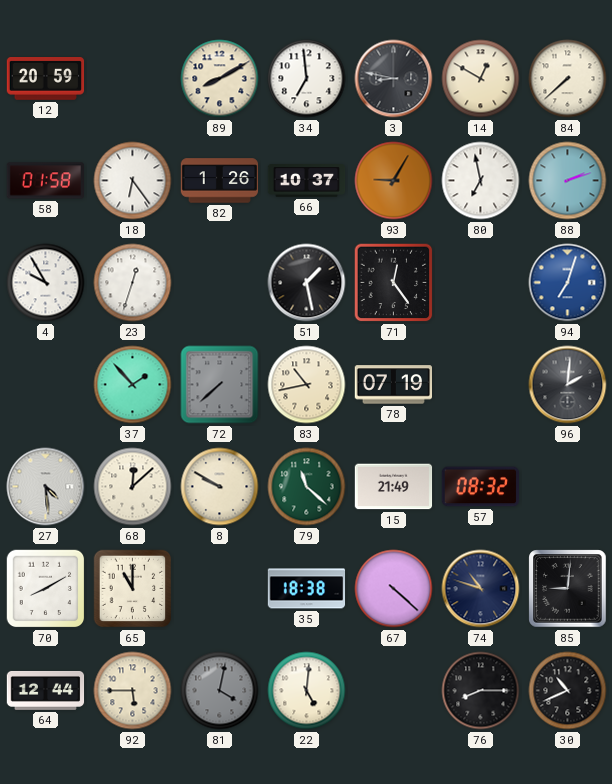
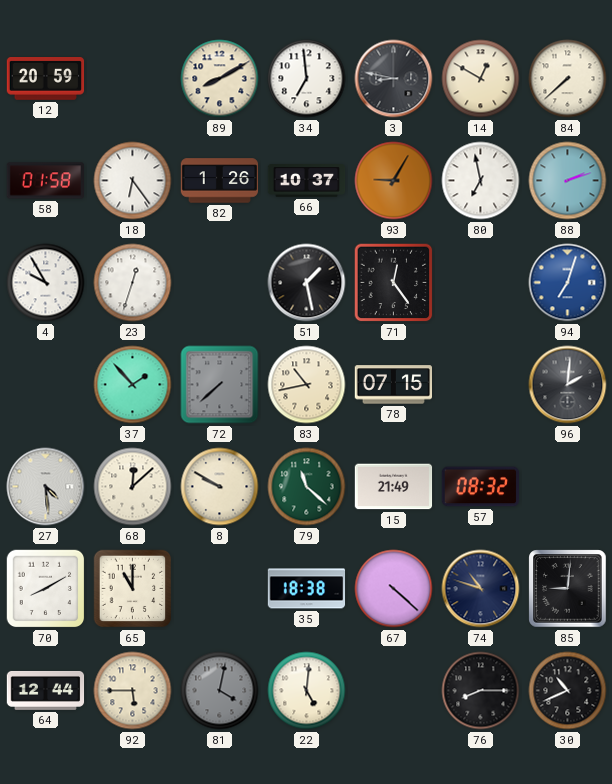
78: 07:19 -> 07:15 (394, 385)
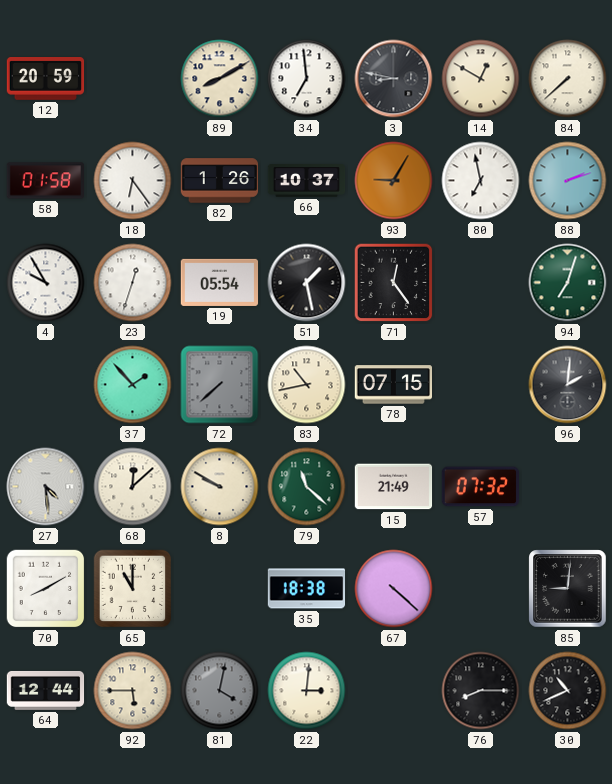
19: none -> 05:54 (220, 282)
94 dial: blue -> green (568, 283)
57: 08:32 -> 07:32 (480, 487)
74: 10:48 -> none (481, 589)
22: 5:01 -> 3:01 (307, 691)
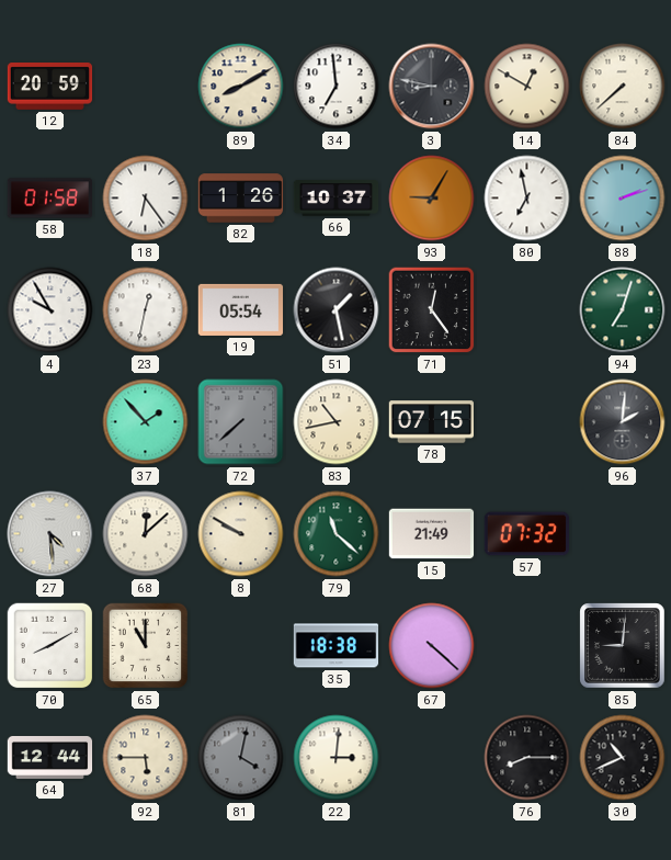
23: 12:33 -> 12:32 (146, 310)
